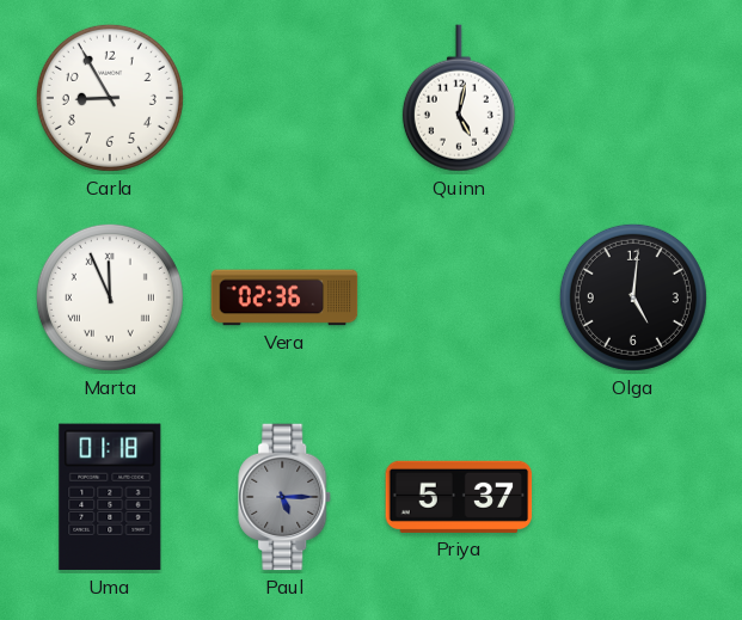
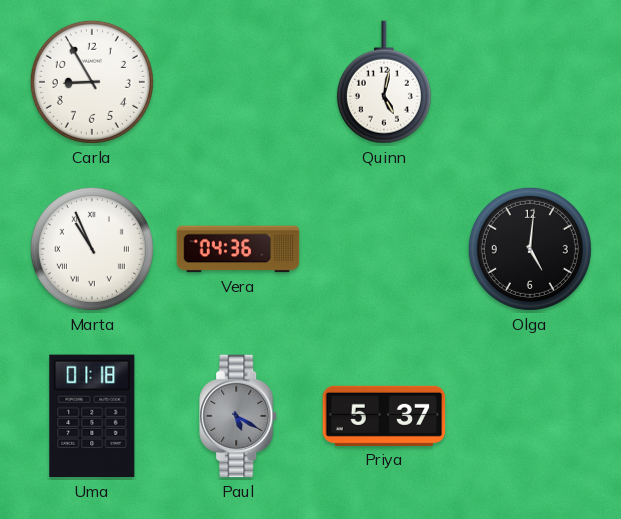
Marta: 11:56 -> 10:56 (92, 249)
Vera: 02:36 -> 04:36 (238, 249)
Paul: 5:15 -> 5:20 (239, 416)
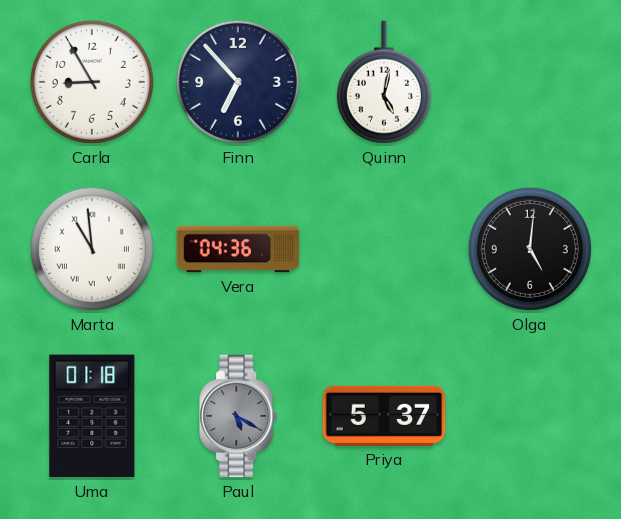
Finn: none -> 6:53 (238, 82)
Marta: 10:56 -> 10:59 (92, 249)
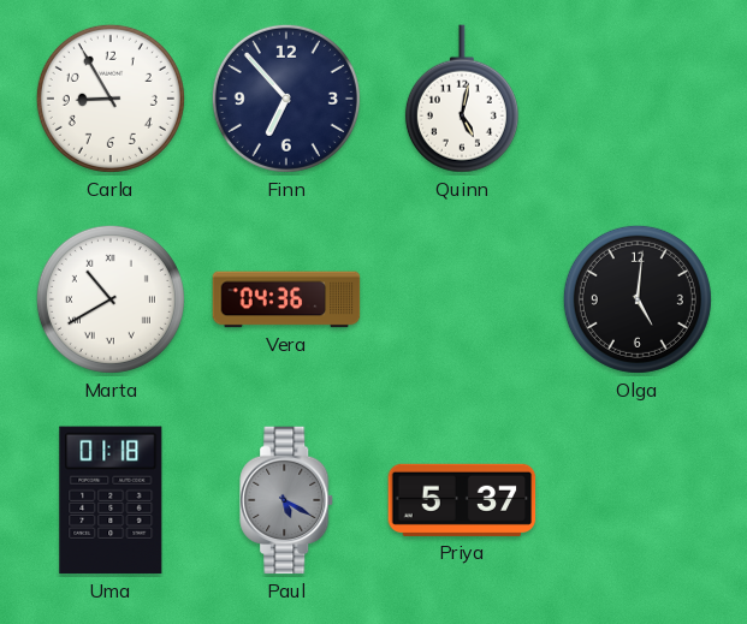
Marta: 10:59 -> 10:40 (111, 299)
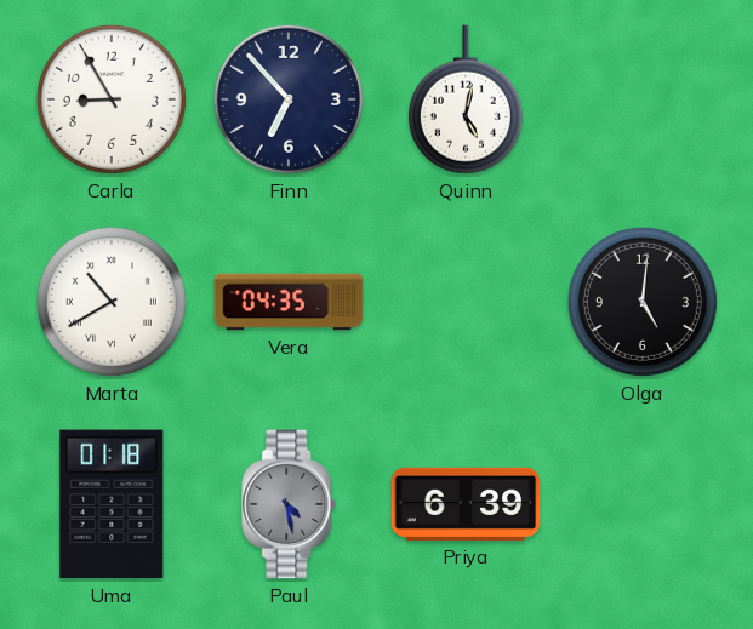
Vera: 04:36 -> 04:35 (289, 302)
Paul: 5:20 -> 4:28 (290, 504)
Priya: 5:37 -> 6:39 (466, 504)
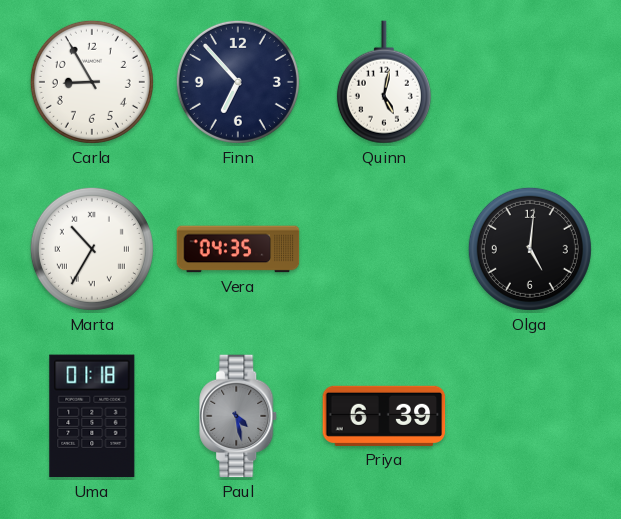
Marta: 10:40 -> 10:35 (92, 249)
